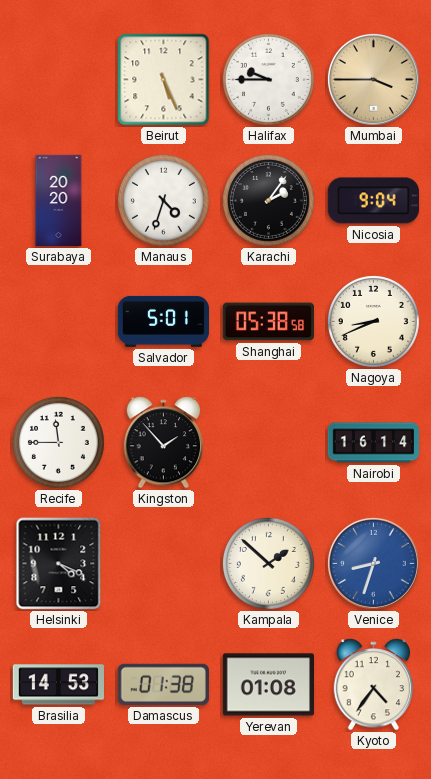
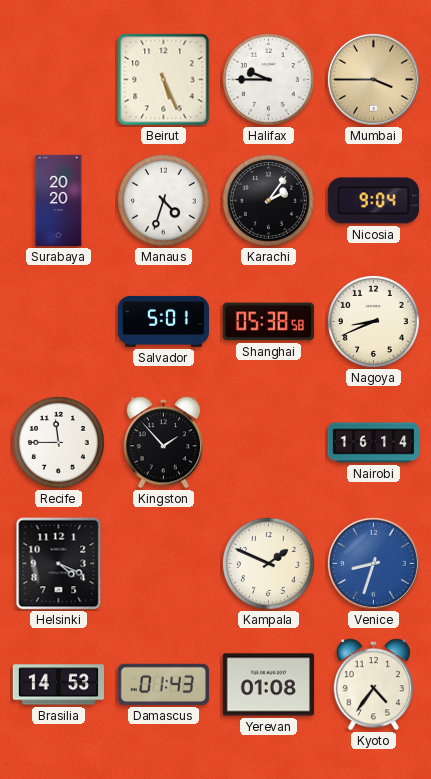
Kampala: 1:52 -> 1:49 (268, 563)
Damascus: 01:38 -> 01:43 (163, 684)
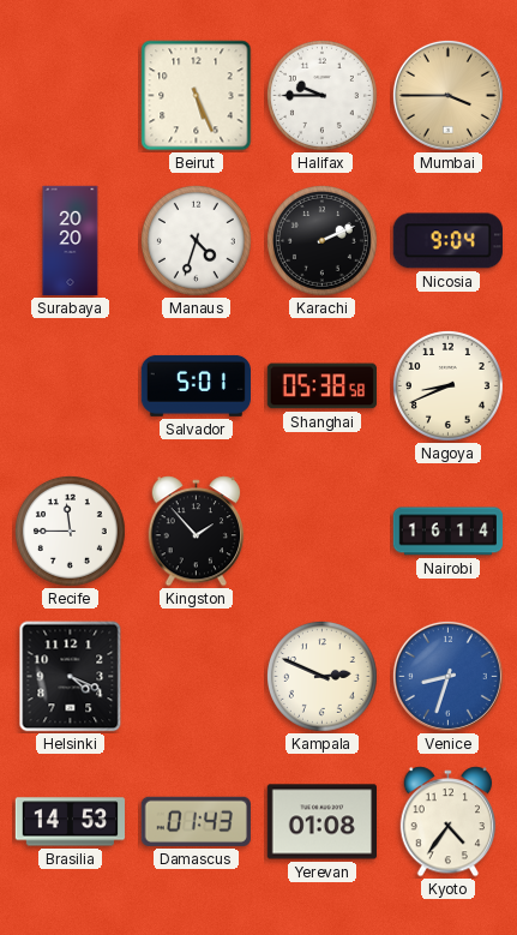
Karachi: 2:06 -> 2:11 (321, 240)
Kampala: 1:49 -> 2:49 (321, 676)
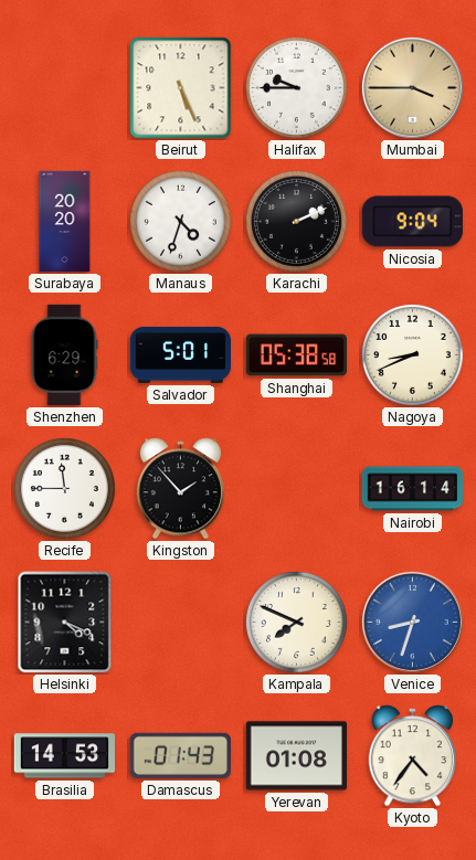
Shenzhen: none -> 6:29 (64, 355)
Kampala: 2:49 -> 7:49 (296, 622)
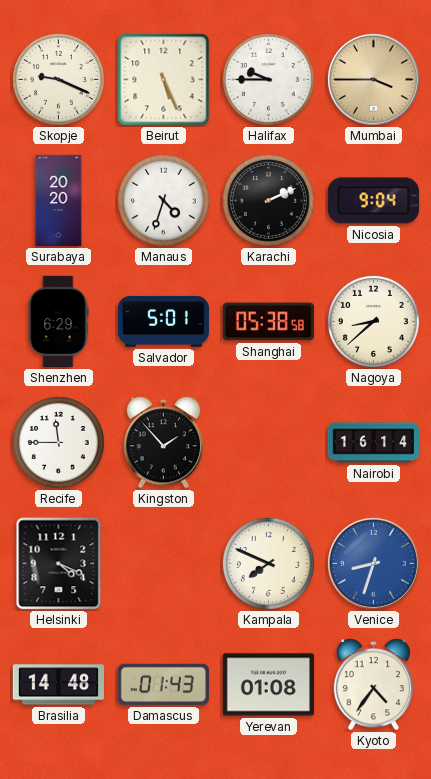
Skopje: none -> 9:19 (58, 79)
Nagoya: 8:41 -> 8:38 (373, 321)
Brasilia: 14:53 -> 14:48 (59, 685)
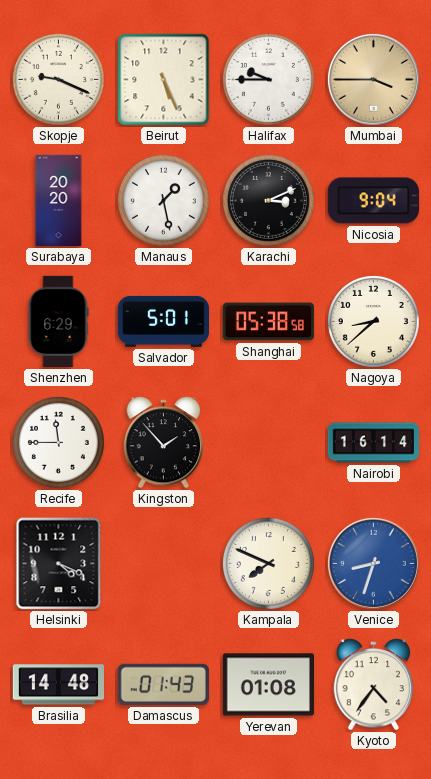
Manaus: 4:33 -> 1:28 (163, 200)
Karachi: 2:11 -> 3:11 (268, 200)
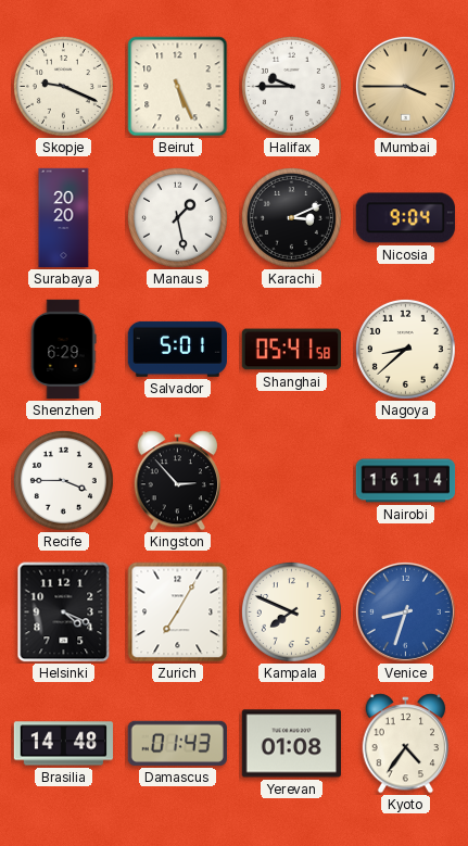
Shanghai: 05:38 -> 05:41 (291, 350)
Recife: 11:45 -> 3:45 (63, 480)
Kingston: 1:53 -> 2:53 (178, 481)
Zurich: none -> 7:05 (178, 613)
